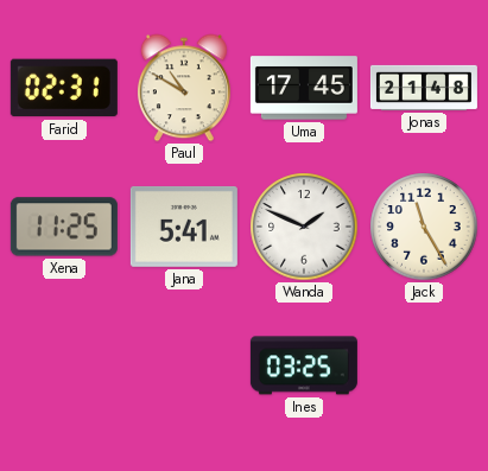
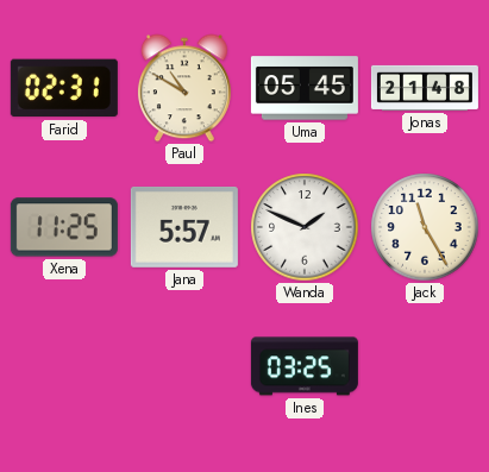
Uma: 17:45 -> 05:45 (305, 88)
Jana: 5:41 -> 5:57 (184, 227)
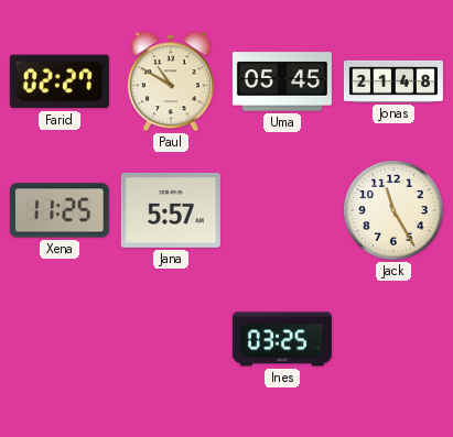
Farid: 02:31 -> 02:27 (60, 81)
Wanda: 1:49 -> none (305, 227)
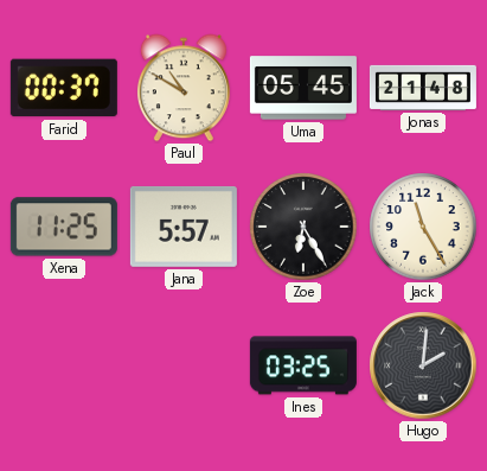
Farid: 02:27 -> 00:37 (64, 88)
Zoe: none -> 6:25 (303, 227)
Hugo: none -> 2:01 (423, 365)
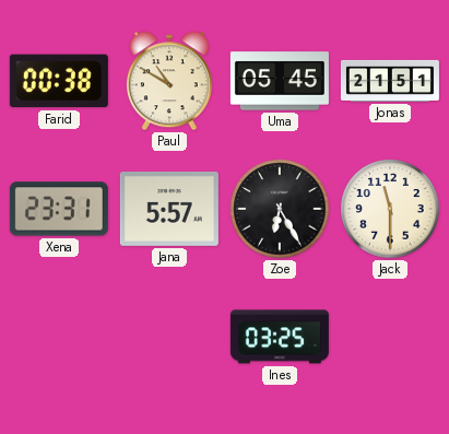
Farid: 00:37 -> 00:38 (59, 81)
Jonas: 21:48 -> 21:51 (390, 81)
Xena: 11:25 -> 23:31 (59, 209)
Jack: 11:25 -> 11:30 (390, 209)
Hugo: 2:01 -> none (423, 365)
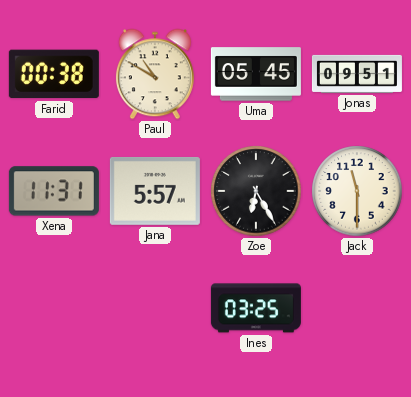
Jonas: 21:51 -> 09:51 (357, 74)
Xena: 23:31 -> 11:31 (54, 191)
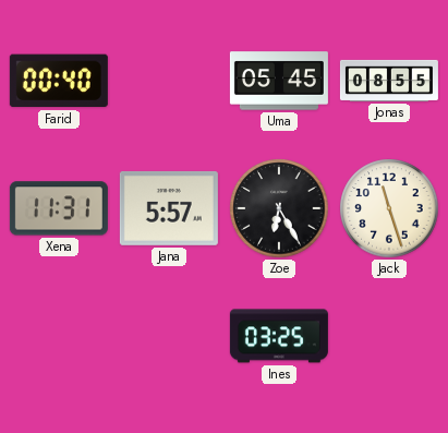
Farid: 00:38 -> 00:40 (59, 81)
Paul: 10:50 -> none (155, 74)
Jonas: 09:51 -> 08:55 (389, 81)
Jack: 11:30 -> 11:27 (389, 208)
